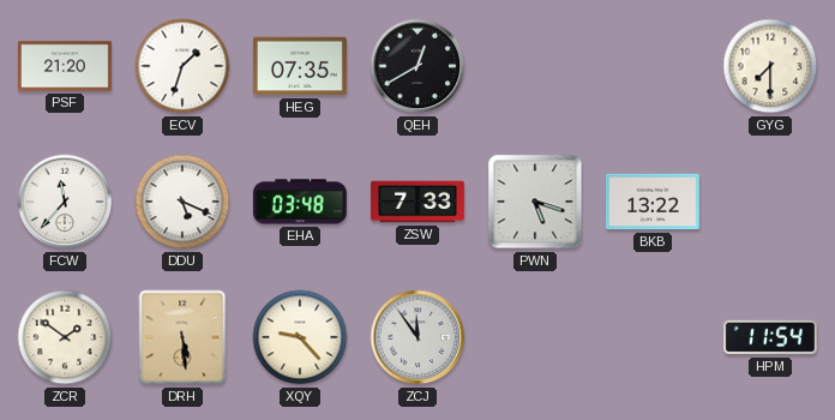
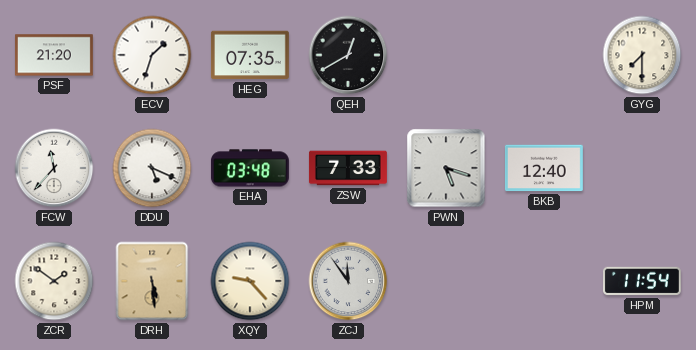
BKB: 13:22 -> 12:40 (544, 168)
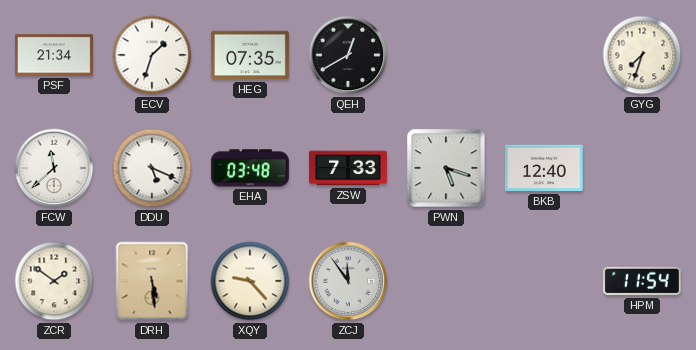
PSF: 21:20 -> 21:34 (54, 55)
GYG: 7:30 -> 7:33 (642, 55)
FCW: 11:37 -> 11:38 (54, 168)
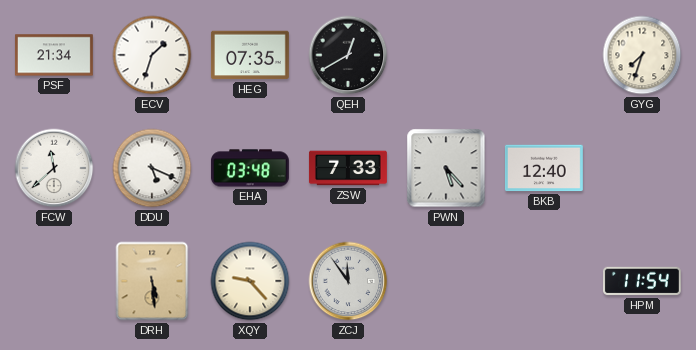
PWN: 5:18 -> 5:23 (446, 168)
ZCR: 1:51 -> none (54, 281)
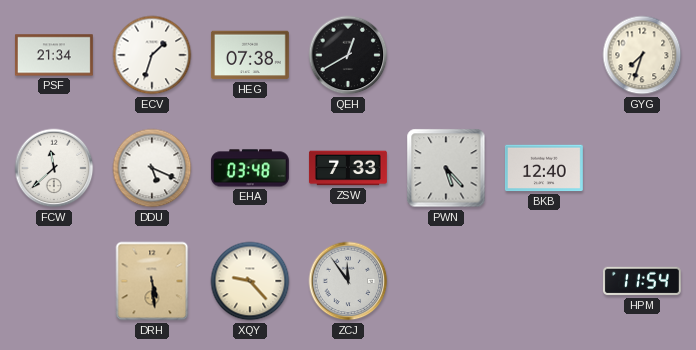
HEG: 07:35 -> 07:38 (250, 55)
